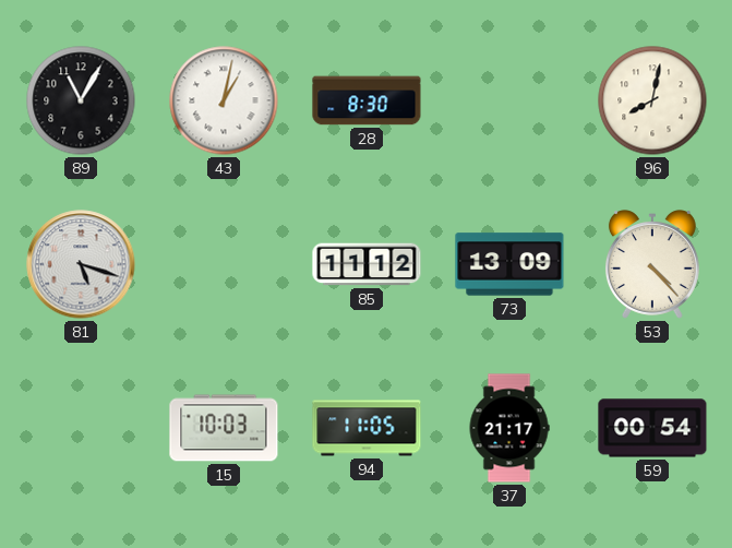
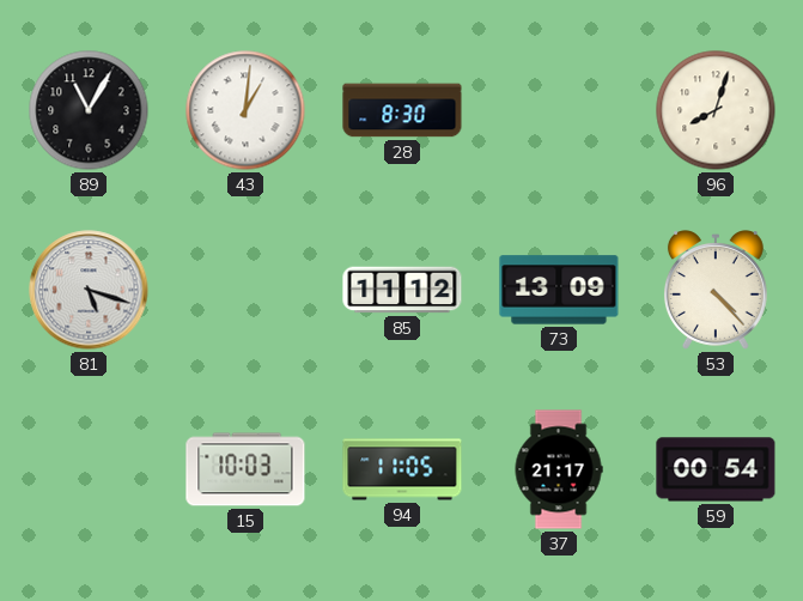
43: 1:02 -> 1:01 (245, 110)
96: 8:02 -> 8:03 (716, 110)
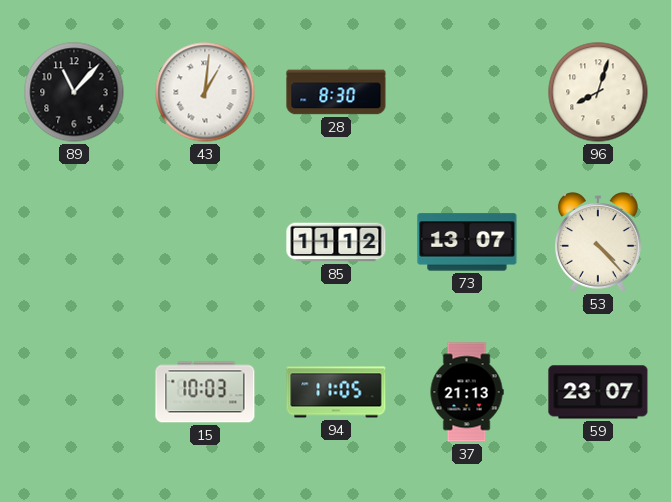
89: 11:05 -> 11:07 (74, 92)
81: 5:18 -> none (89, 290)
73: 13:09 -> 13:07 (467, 242)
37: 21:17 -> 21:13 (467, 392)
59: 00:54 -> 23:07 (598, 392)
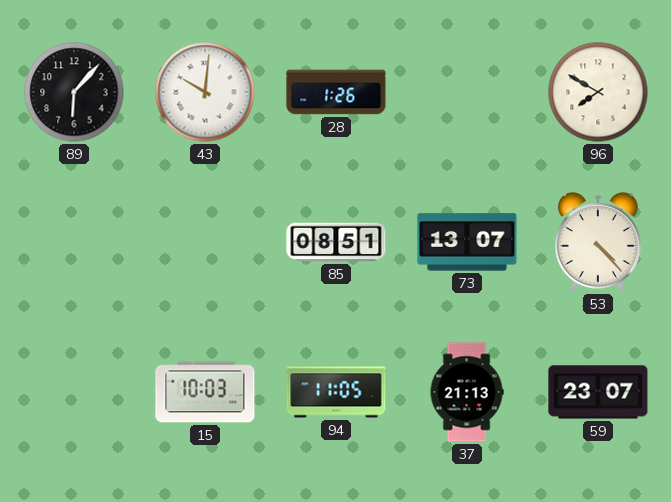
89: 11:07 -> 6:07 (74, 92)
43: 1:01 -> 10:01 (205, 92)
28: 8:30 -> 1:26 (336, 92)
96: 8:03 -> 7:50 (598, 92)
85: 11:12 -> 08:51 (336, 242)
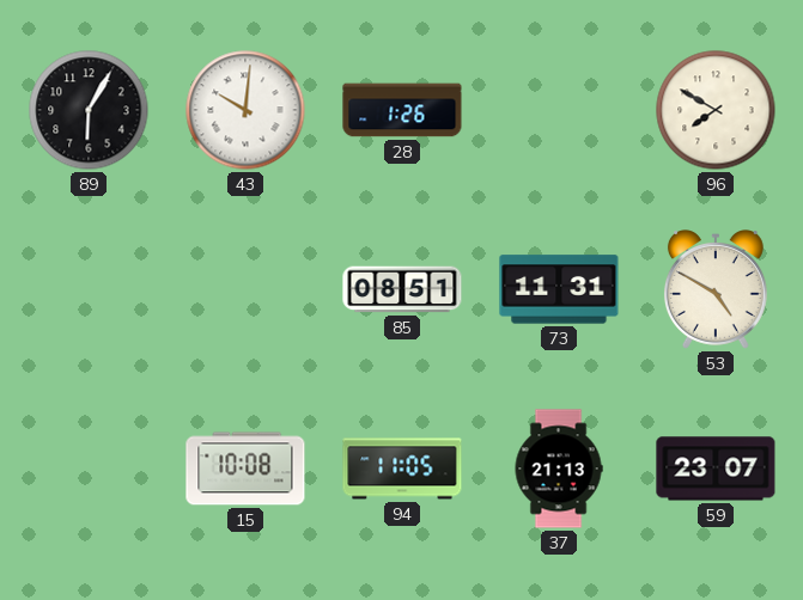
89: 6:07 -> 6:05 (89, 110)
73: 13:07 -> 11:31 (559, 289)
53: 4:23 -> 4:50 (716, 289)
15: 10:03 -> 10:08 (245, 469)
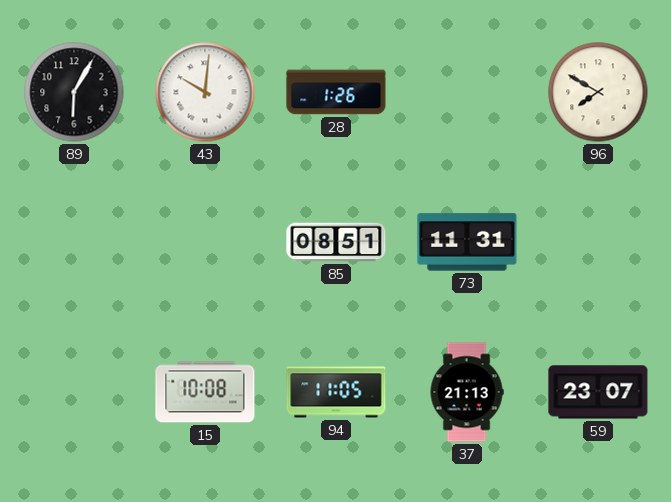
53: 4:50 -> none (716, 289)
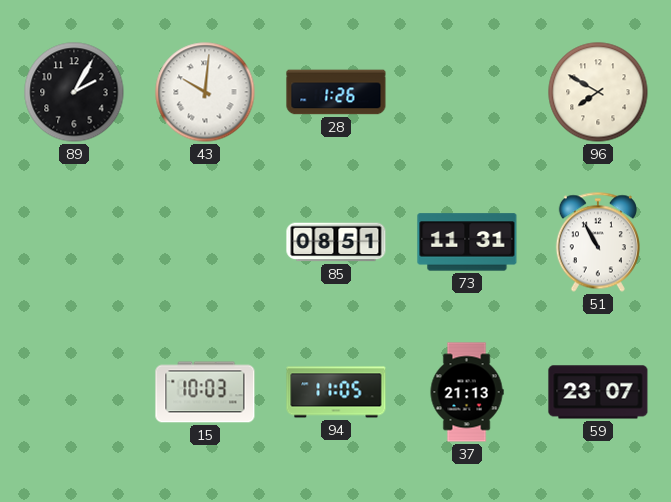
89: 6:05 -> 2:05 (74, 92)
51: none -> 10:55 (598, 242)
15: 10:08 -> 10:03 (205, 392)
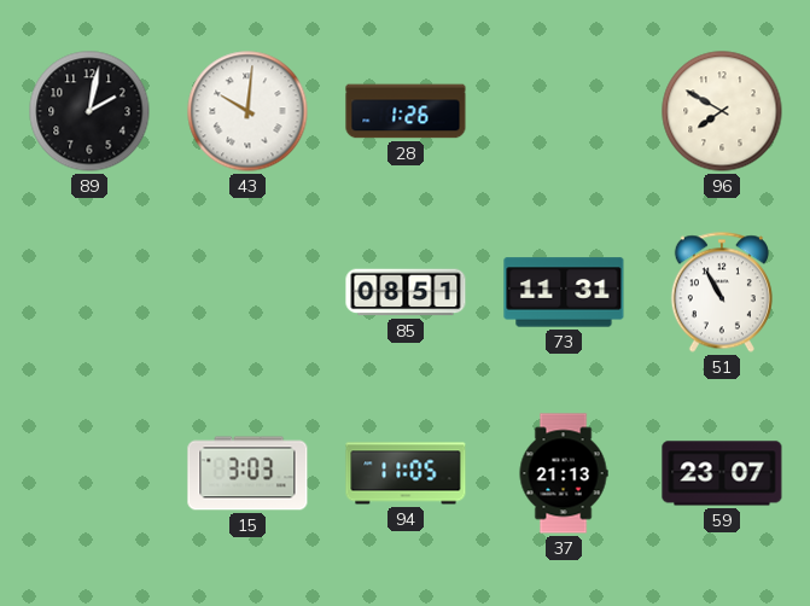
89: 2:05 -> 2:02 (89, 111)
15: 10:03 -> 3:03 (247, 473)
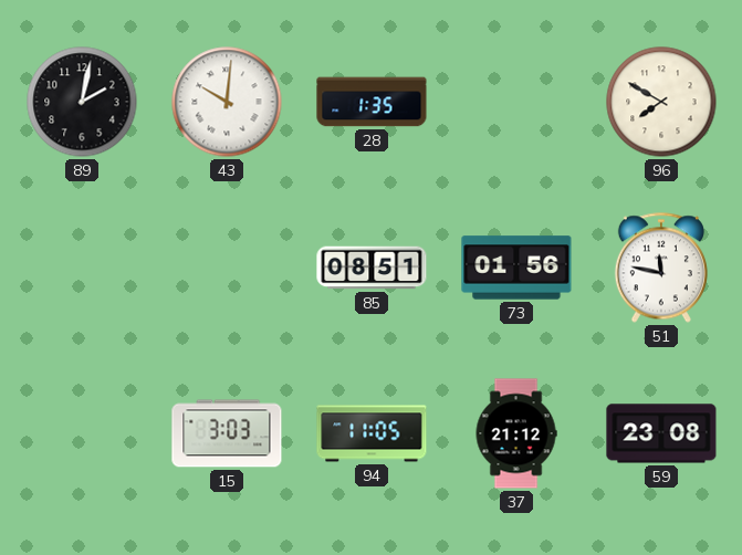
28: 1:26 -> 1:35 (372, 102)
73: 11:31 -> 01:56 (516, 268)
51: 10:55 -> 11:47 (661, 268)
37: 21:13 -> 21:12 (516, 433)
59: 23:07 -> 23:08 (661, 433)
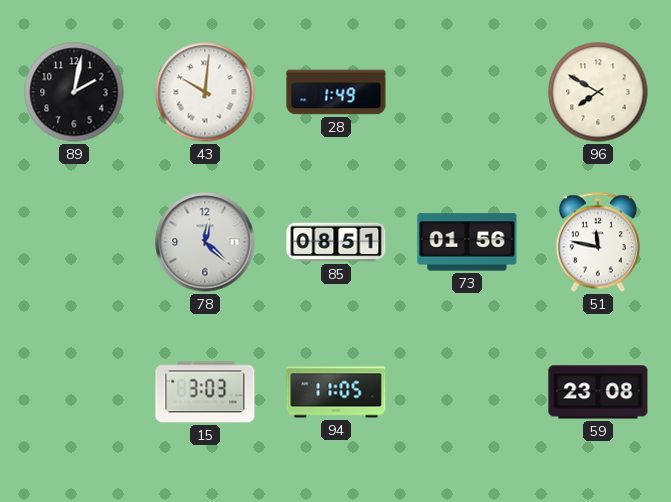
28: 1:35 -> 1:49 (336, 92)
78: none -> 12:22 (205, 242)
37: 21:12 -> none (516, 433)
